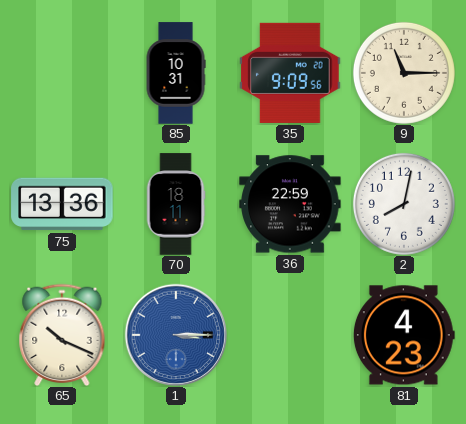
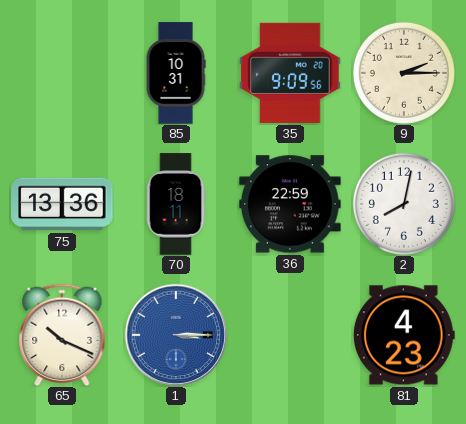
9: 11:15 -> 2:15 (404, 73)
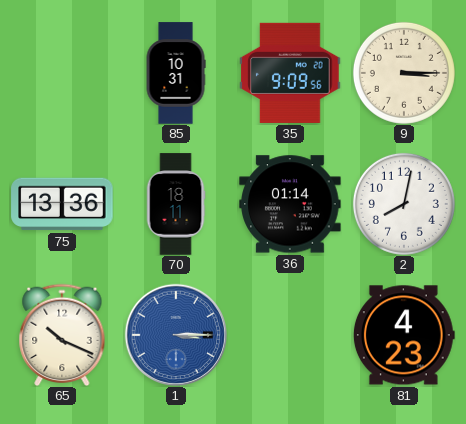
9: 2:15 -> 3:15 (404, 73)
36: 22:59 -> 01:14 (290, 204)
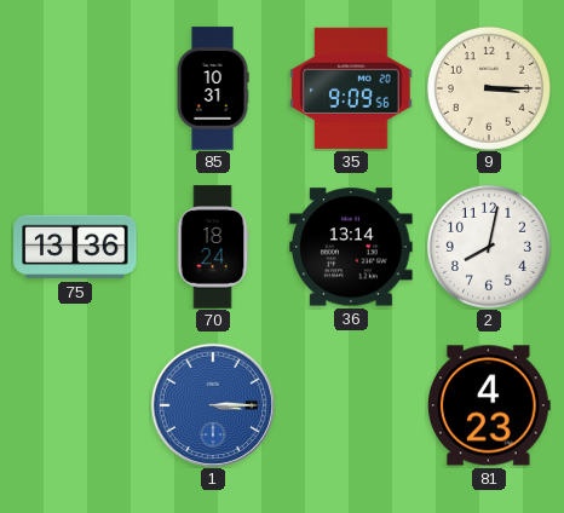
70: 18:11 -> 18:24 (213, 247)
36: 01:14 -> 13:14 (351, 247)
65: 10:19 -> none (62, 335)
